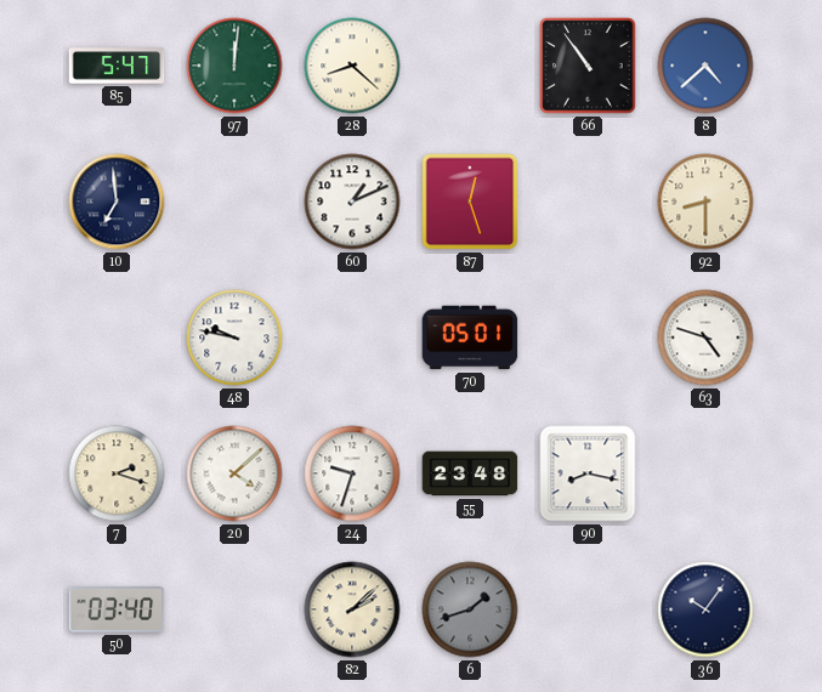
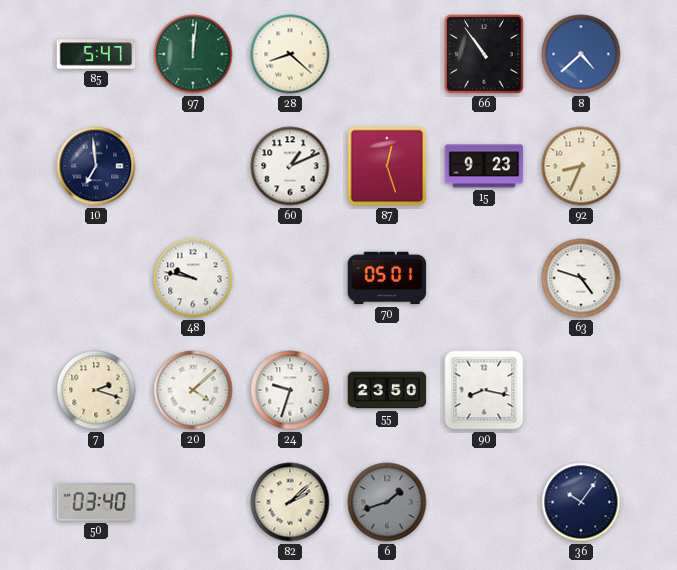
15: none -> 9:23 (484, 166)
92: 8:30 -> 8:34 (581, 166)
55: 23:48 -> 23:50 (387, 390)
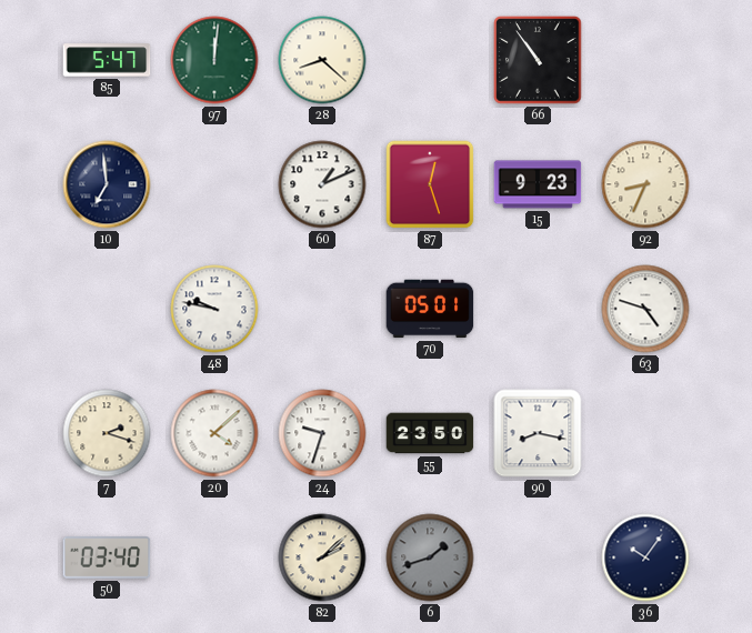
8: 4:38 -> none (581, 54)
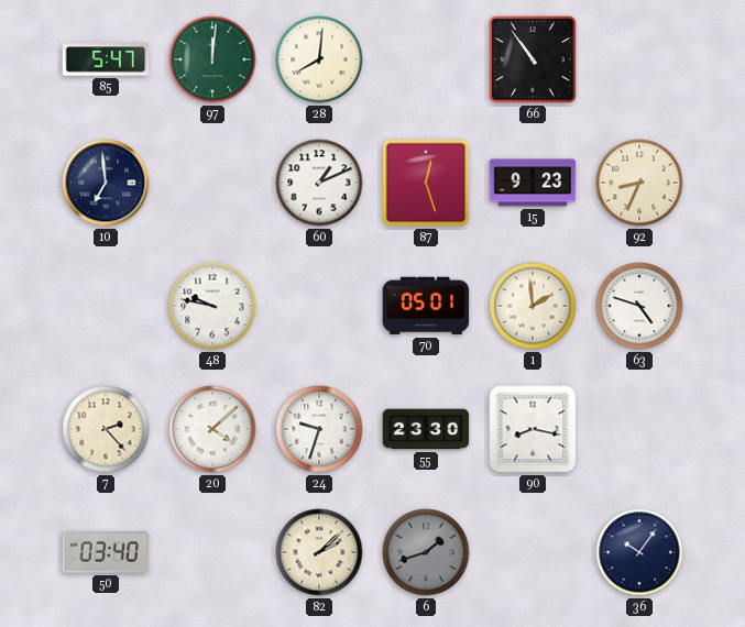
28: 8:22 -> 8:01 (319, 59)
1: none -> 1:59 (533, 306)
7: 2:18 -> 2:23 (106, 429)
55: 23:50 -> 23:30 (426, 429)
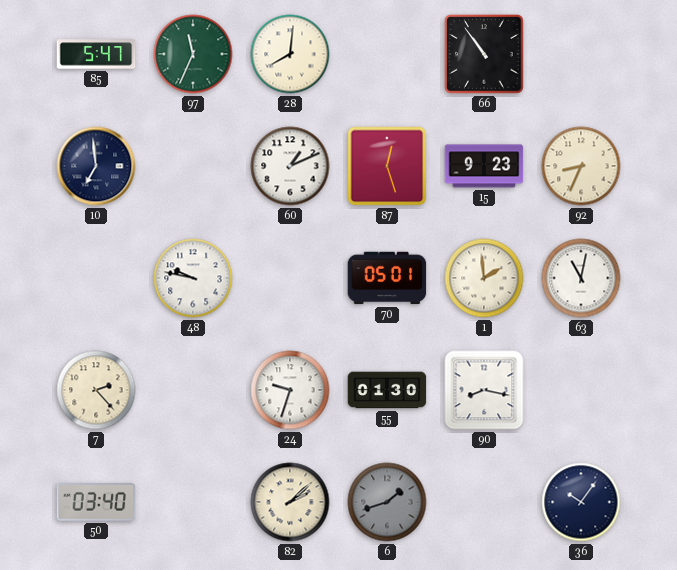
97: 12:01 -> 11:34 (193, 54)
63: 4:48 -> 11:02 (581, 278)
20: 4:08 -> none (212, 429)
55: 23:30 -> 01:30 (387, 390)
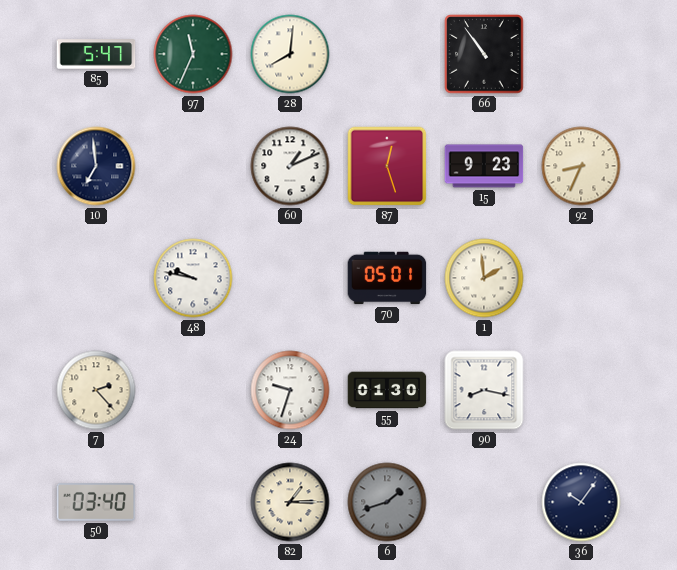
63: 11:02 -> none (581, 278)
82: 2:08 -> 1:15 (290, 502)
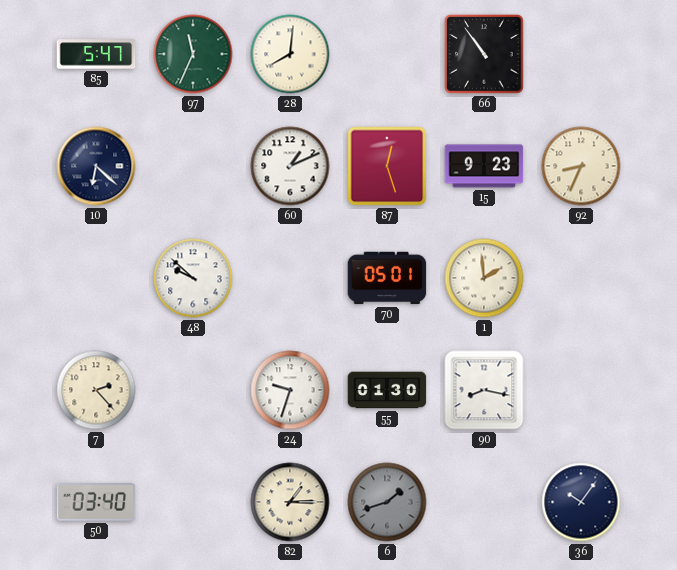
10: 6:59 -> 6:22 (96, 166)
48: 9:47 -> 9:52 (193, 278)
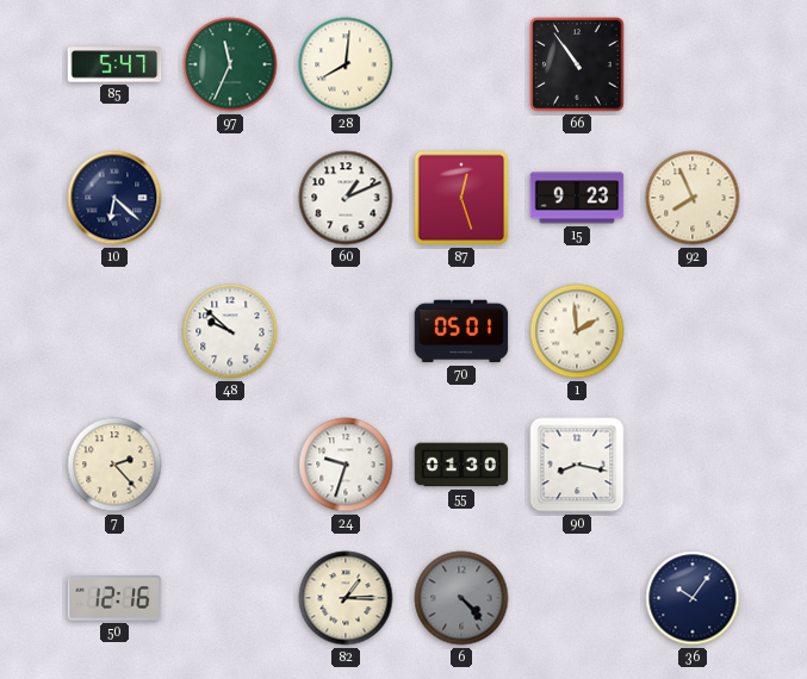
92: 8:34 -> 7:56 (693, 198)
50: 03:40 -> 12:16 (114, 598)
6: 1:42 -> 4:23 (461, 598)
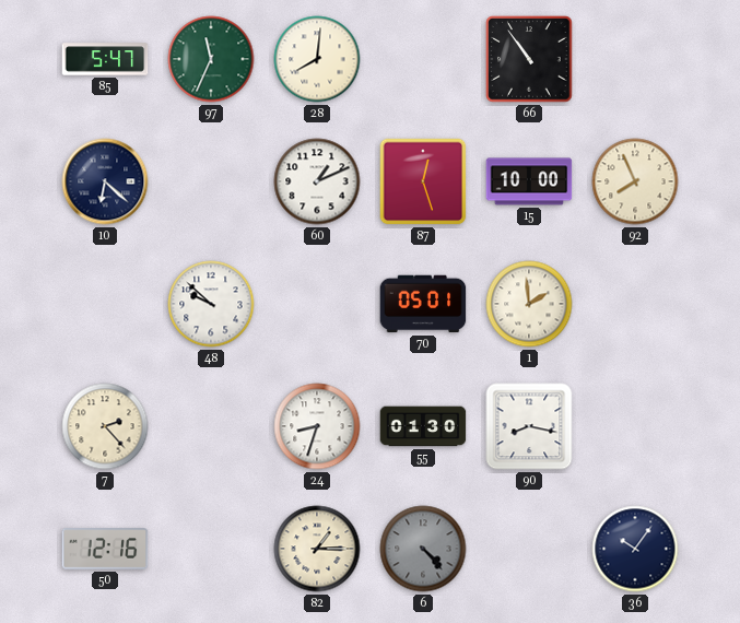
15: 9:23 -> 10:00 (529, 181)
24: 9:33 -> 8:33 (317, 426)
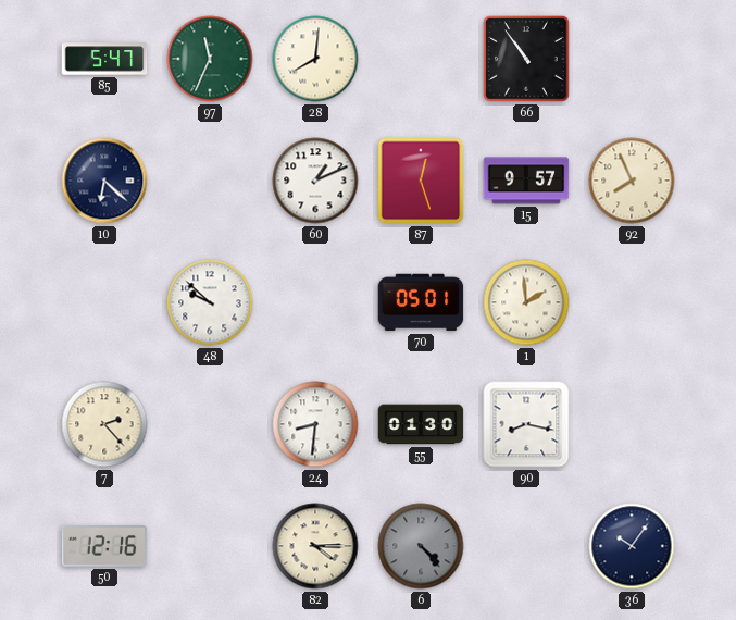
15: 10:00 -> 9:57 (526, 181)
24: 8:33 -> 8:31 (315, 424)
82: 1:15 -> 4:15 (315, 546)
